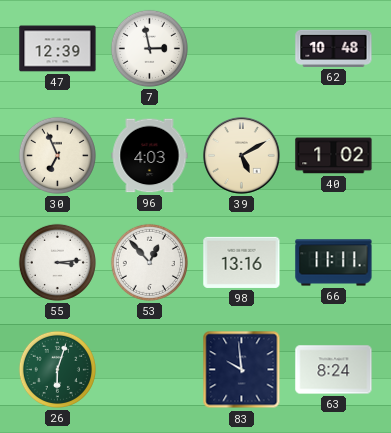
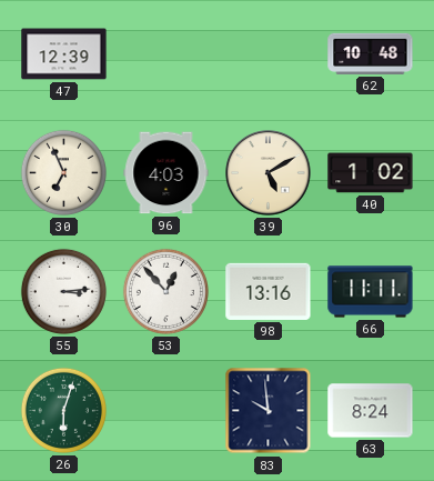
7: 2:58 -> none (149, 48)
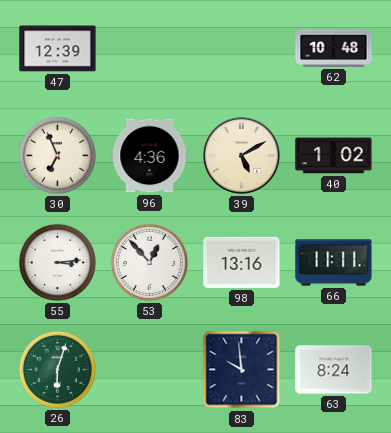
96: 4:03 -> 4:36 (150, 156)
